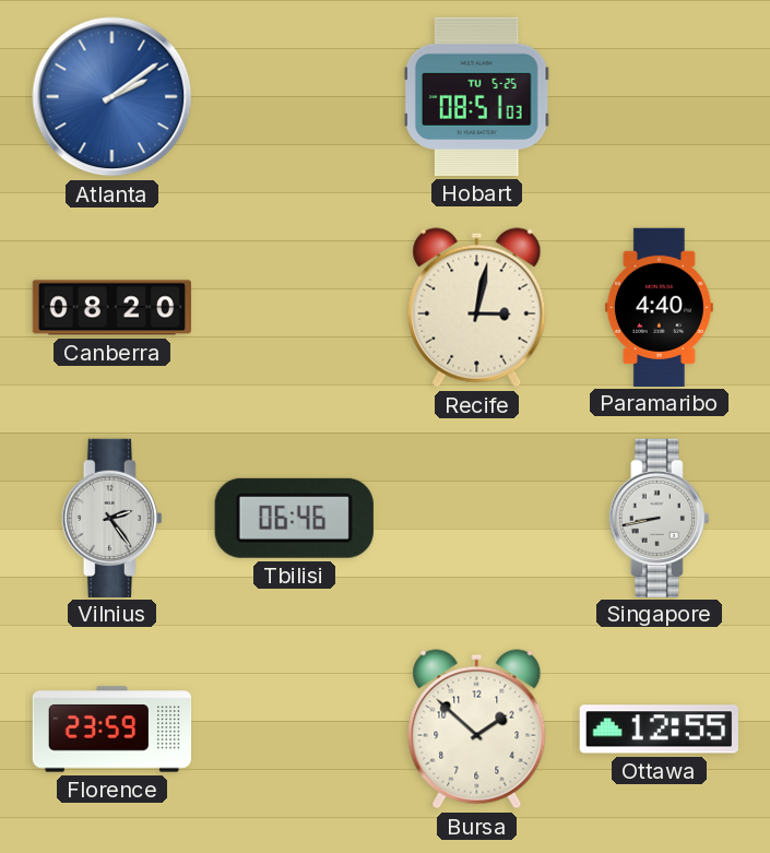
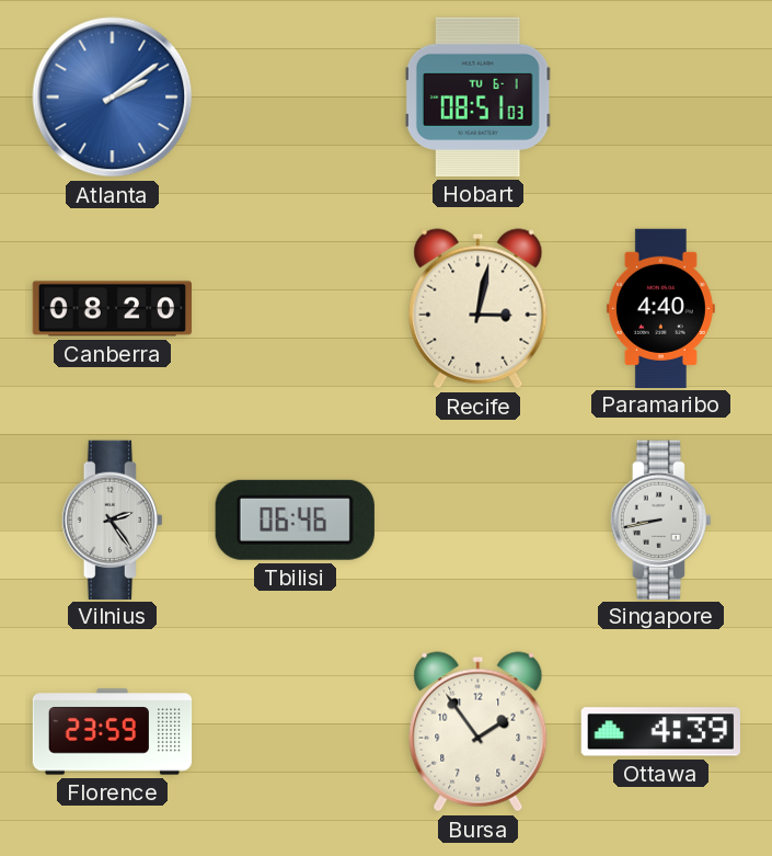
Hobart date: TU 5-25 -> TU 6-1 (477, 96)
Bursa: 1:52 -> 1:54 (479, 732)
Ottawa: 12:55 -> 4:39 (660, 732)
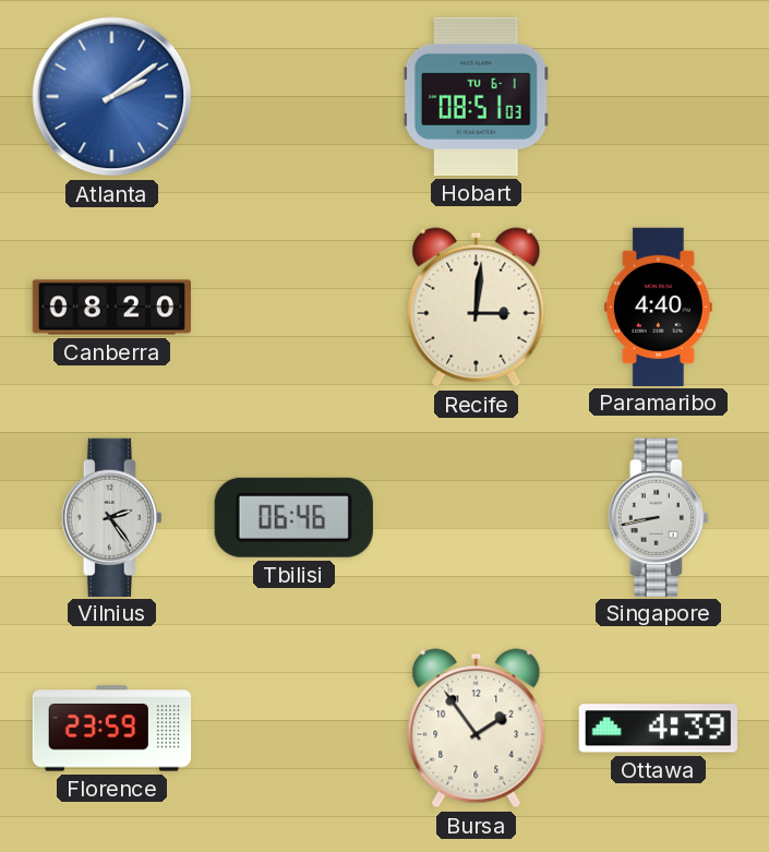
Recife: 3:02 -> 3:01 (477, 308)
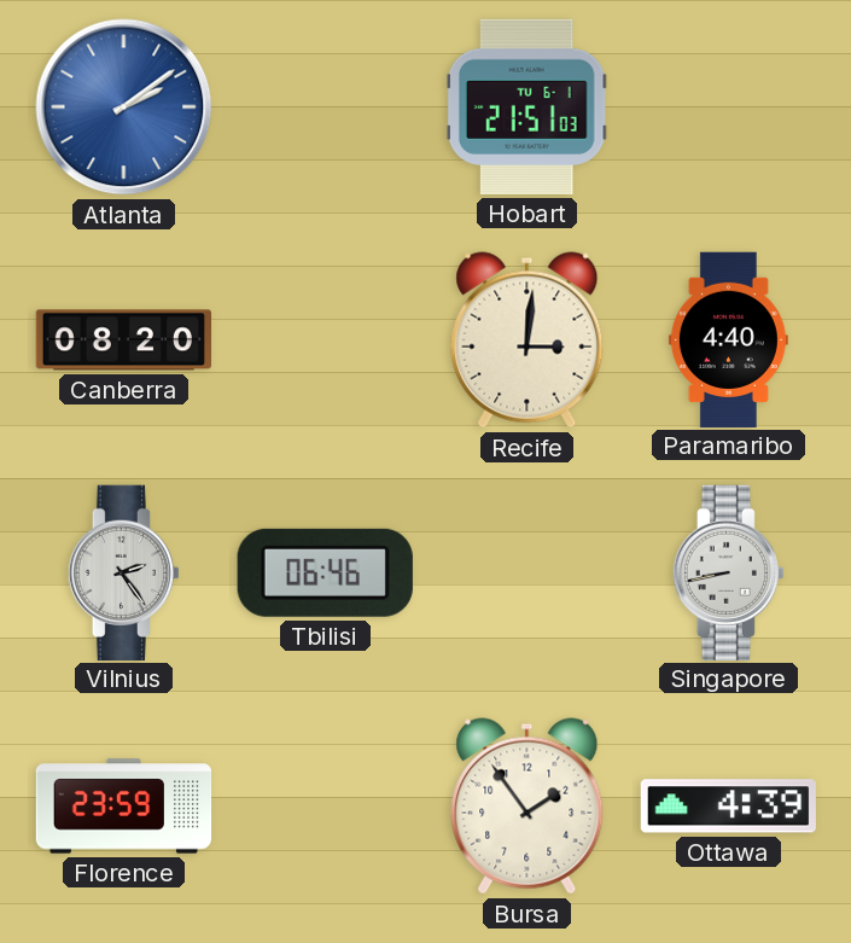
Hobart: 08:51 -> 21:51 (526, 106)
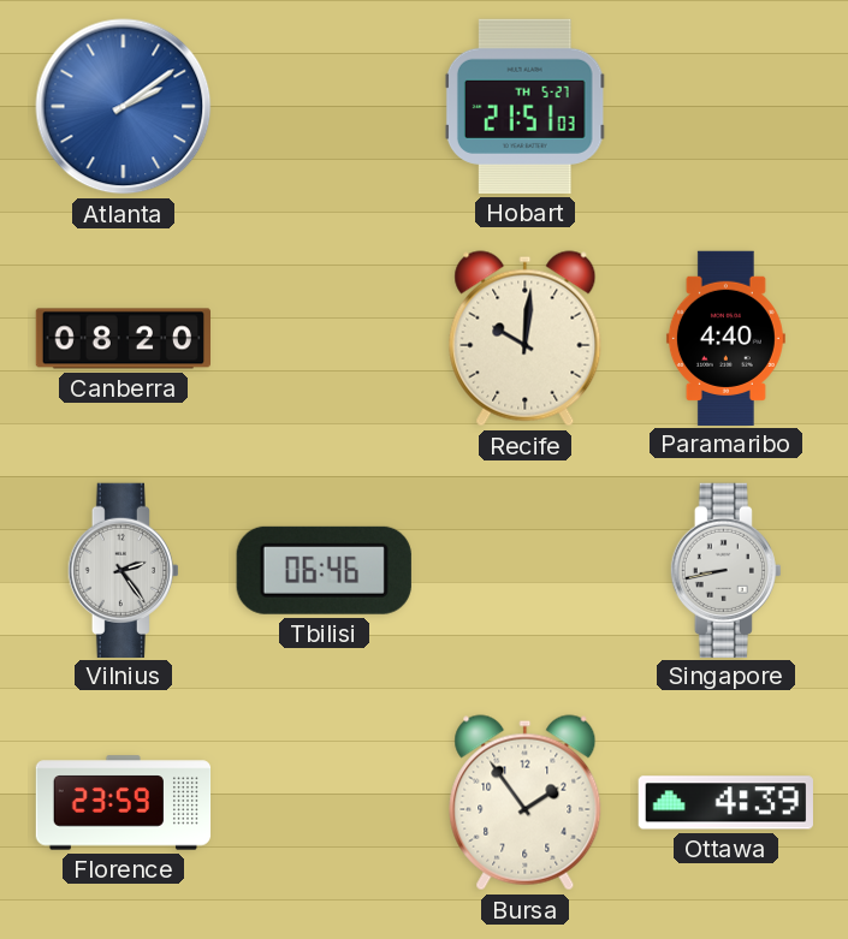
Hobart date: TU 6-1 -> TH 5-27 (524, 106)
Recife: 3:01 -> 10:01 (526, 339)
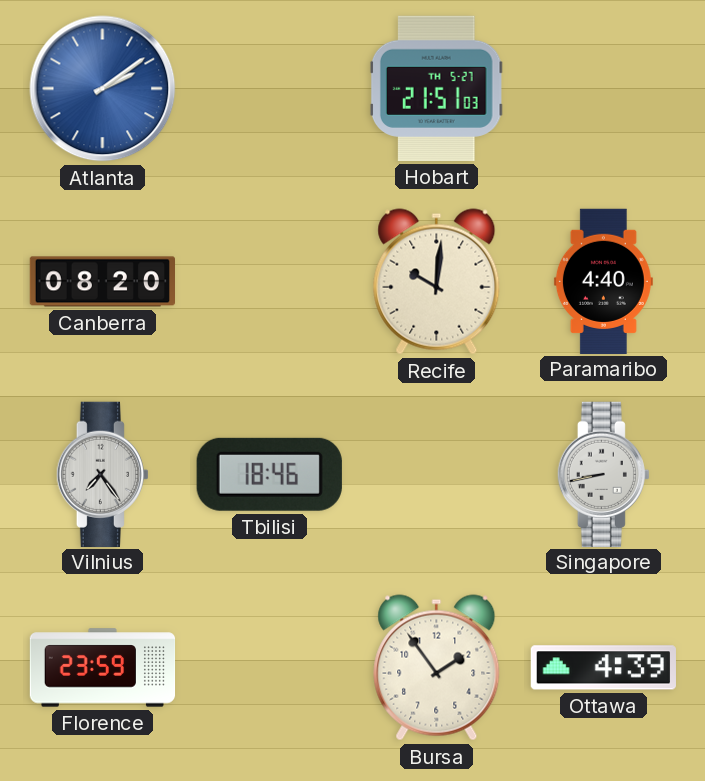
Vilnius: 2:24 -> 7:24 (102, 474)
Tbilisi: 06:46 -> 18:46 (269, 474)
